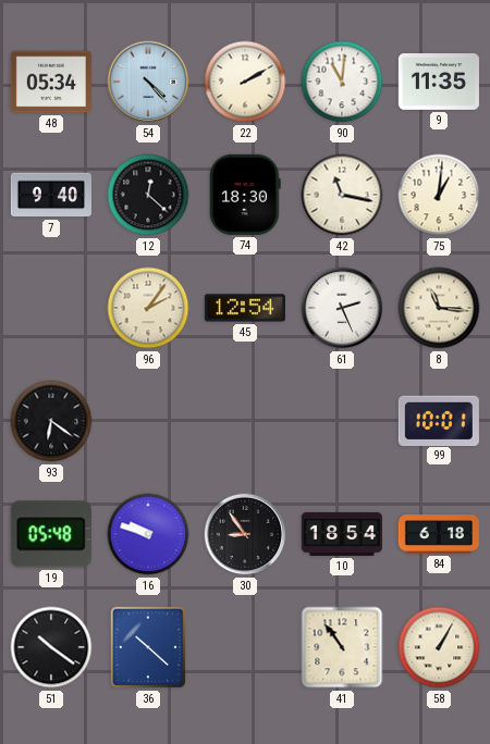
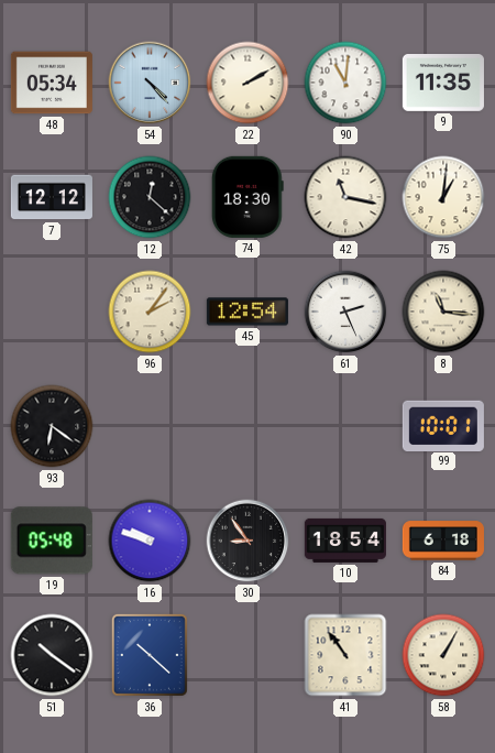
7: 9:40 -> 12:12 (52, 197)
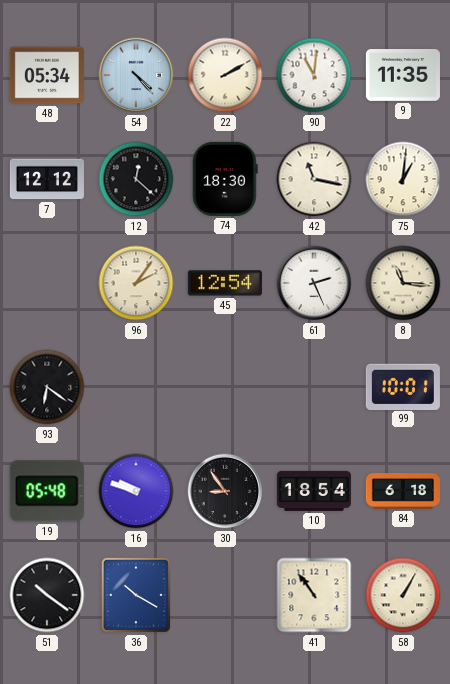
36: 10:22 -> 10:20 (136, 595)
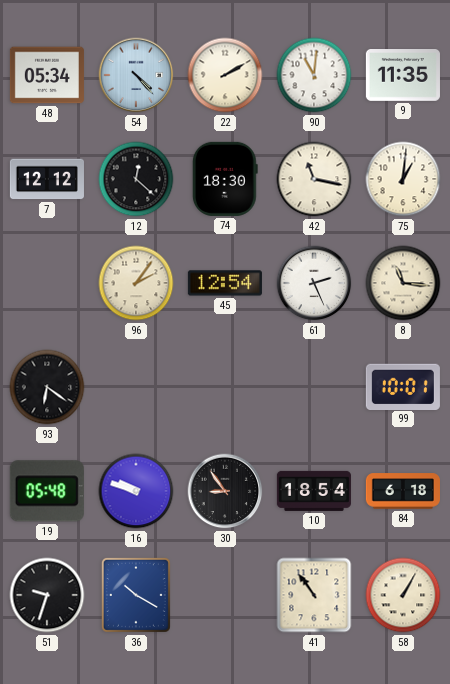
51: 10:21 -> 9:33 (47, 595)
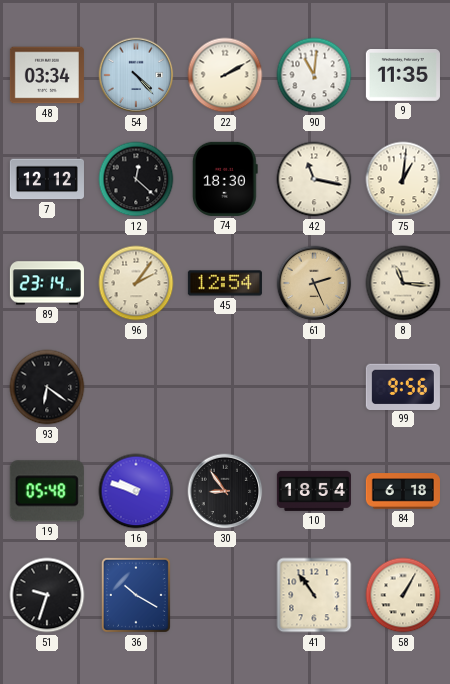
48: 05:34 -> 03:34 (47, 75)
89: none -> 23:14 (47, 283)
61 dial: white -> champagne (314, 283)
99: 10:01 -> 9:56 (403, 386)
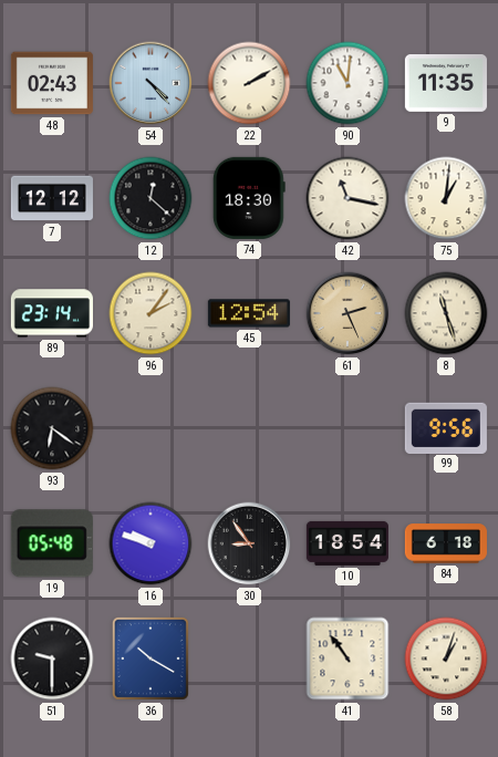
48: 03:34 -> 02:43 (52, 83)
8: 11:16 -> 11:27 (446, 313)
51: 9:33 -> 9:30 (52, 659)
58: 1:05 -> 1:03 (446, 659)
